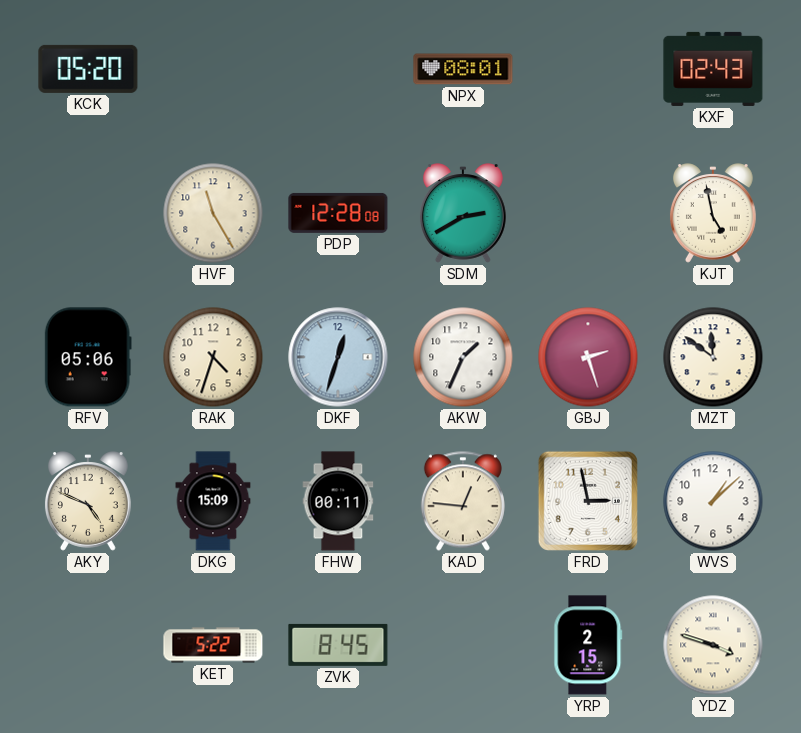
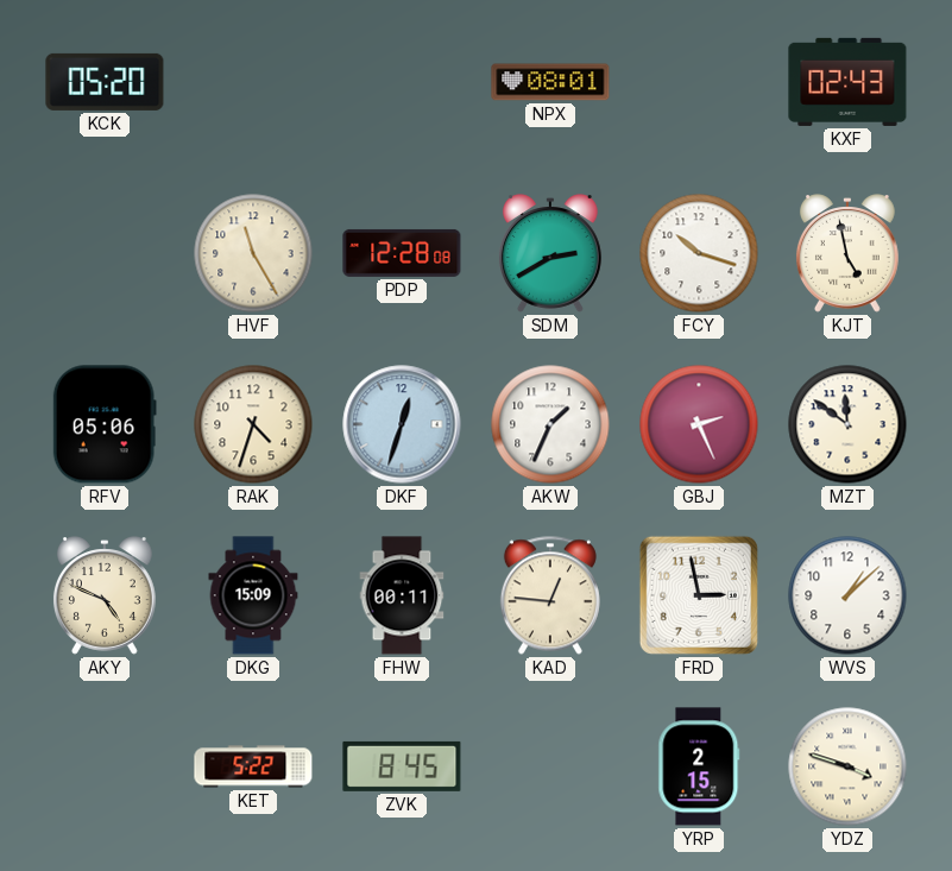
FCY: none -> 10:18 (699, 253)
GBJ: 2:27 -> 2:26 (699, 424)
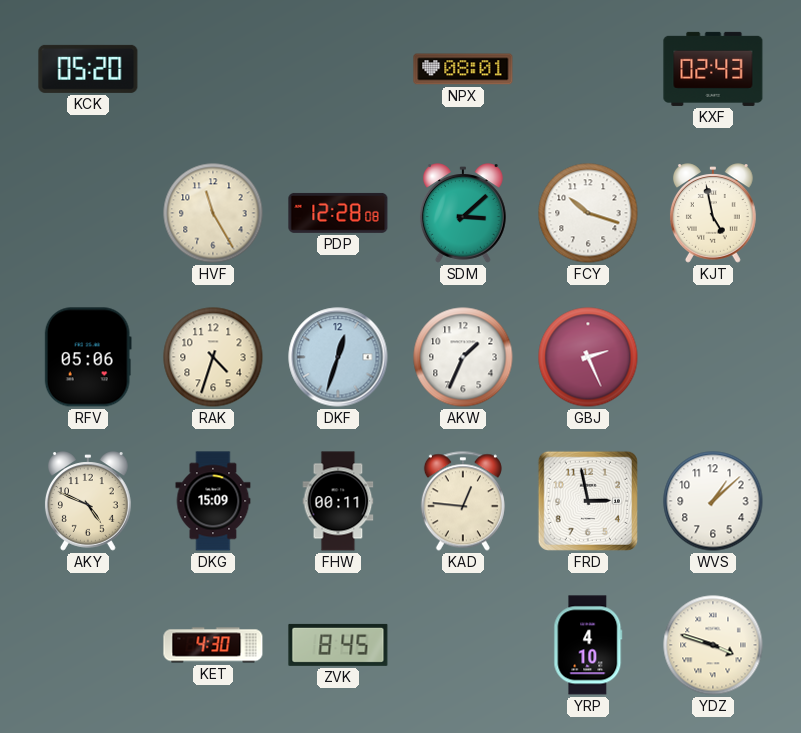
SDM: 2:40 -> 3:08 (463, 213)
MZT: 11:51 -> none (847, 424)
KET: 5:22 -> 4:30 (213, 645)
YRP: 2:15 -> 4:10 (588, 645)
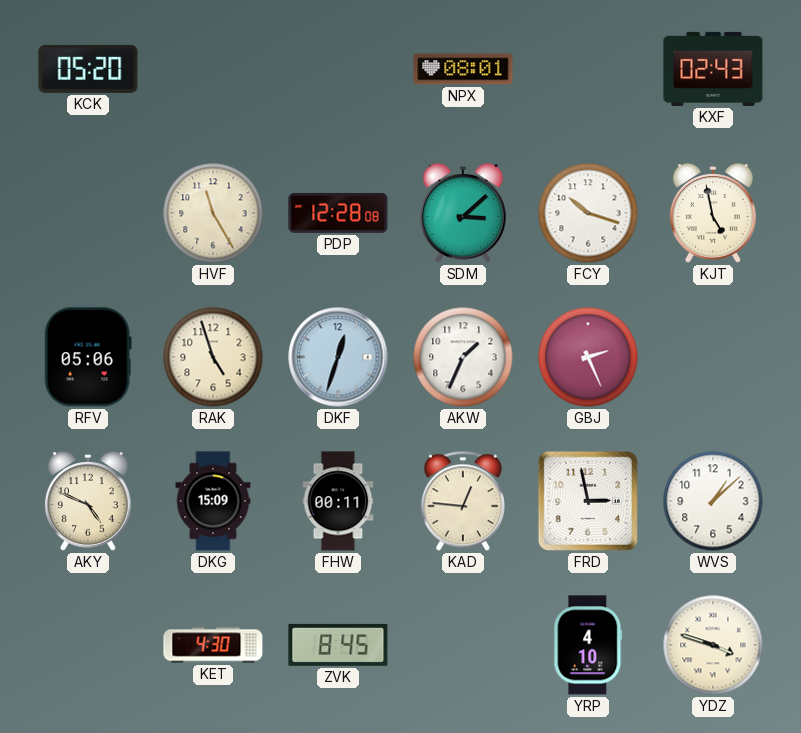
RAK: 4:33 -> 4:57 (213, 357)
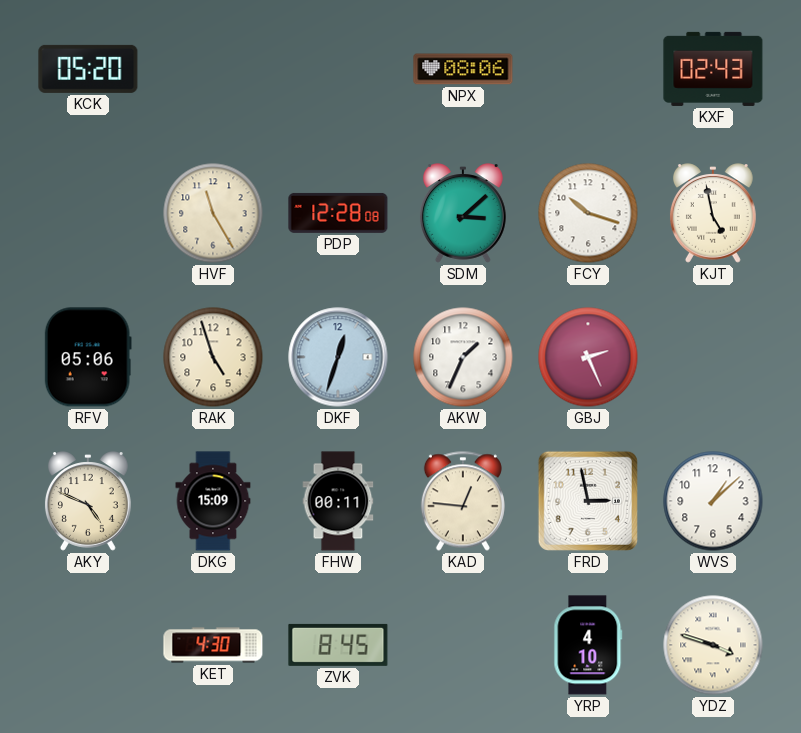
NPX: 08:01 -> 08:06 (463, 69)
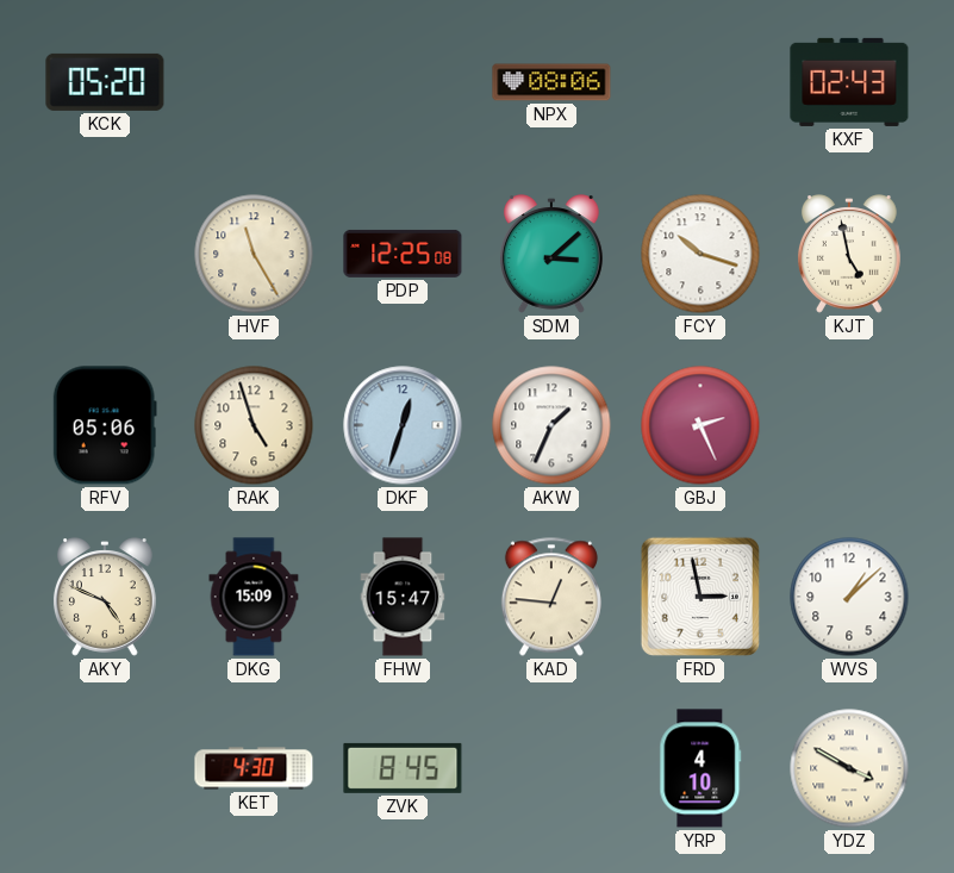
PDP: 12:28 -> 12:25 (403, 254)
FHW: 00:11 -> 15:47 (403, 597)
YDZ: 3:48 -> 3:50 (849, 768)
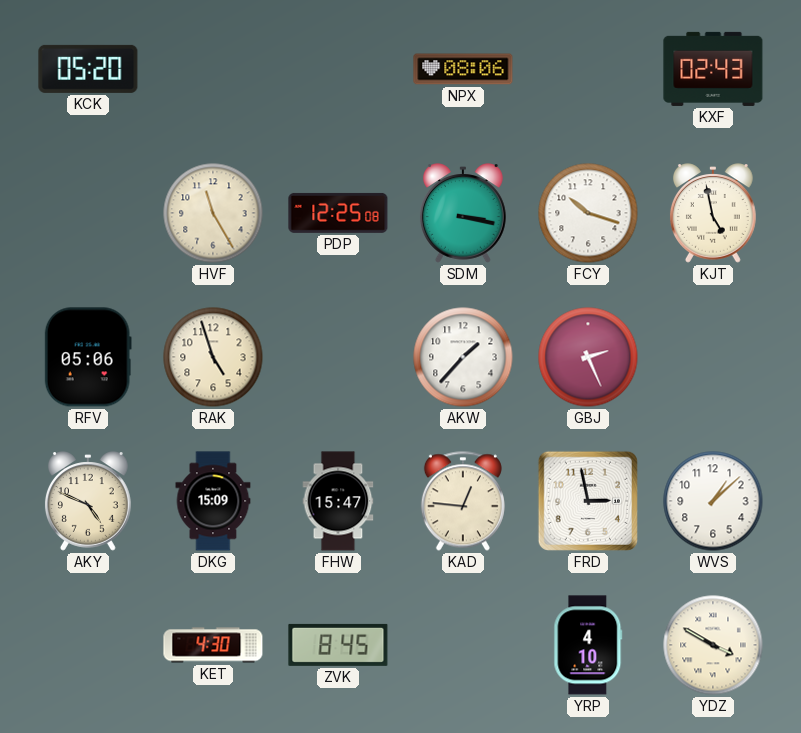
SDM: 3:08 -> 3:17 (463, 213)
DKF: 12:33 -> none (403, 425)
AKW: 1:34 -> 1:37 (463, 357)
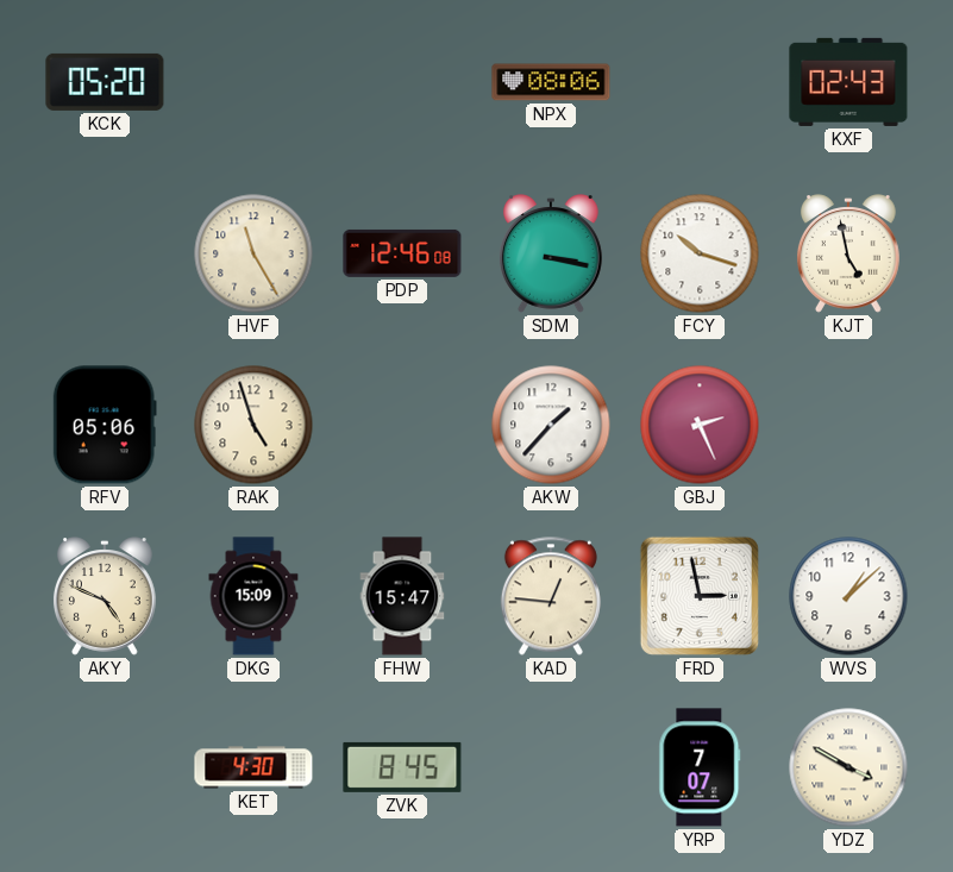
PDP: 12:25 -> 12:46 (402, 253)
YRP: 4:10 -> 7:07 (700, 767)
